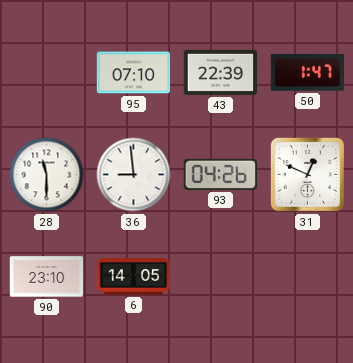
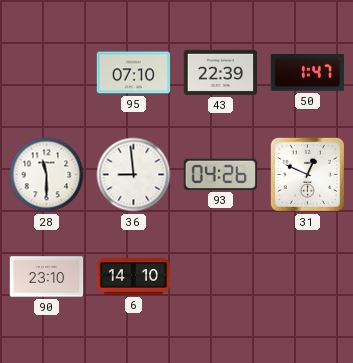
6: 14:05 -> 14:10 (134, 277)
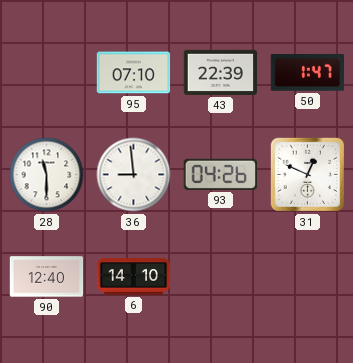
90: 23:10 -> 12:40 (47, 277)
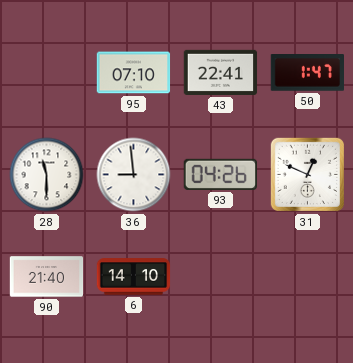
43: 22:39 -> 22:41 (221, 72)
90: 12:40 -> 21:40 (47, 277)
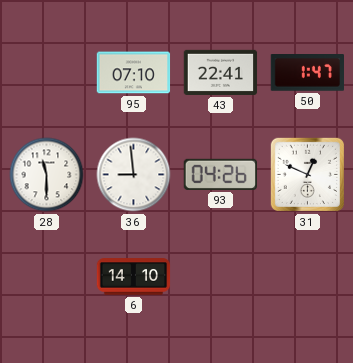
90: 21:40 -> none (47, 277)
